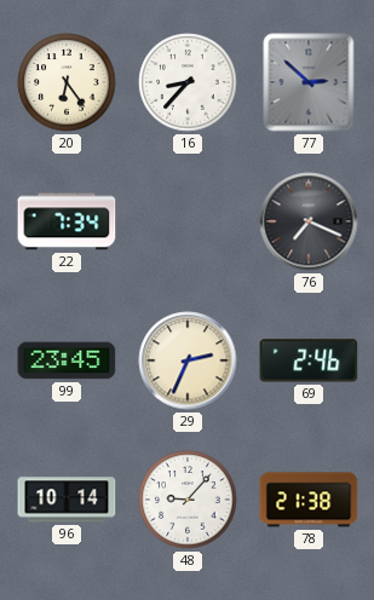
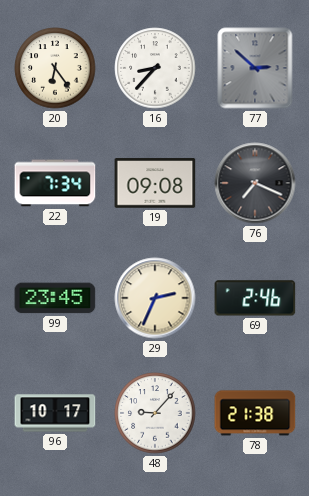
19: none -> 09:08 (155, 183)
96: 10:14 -> 10:17 (55, 413)
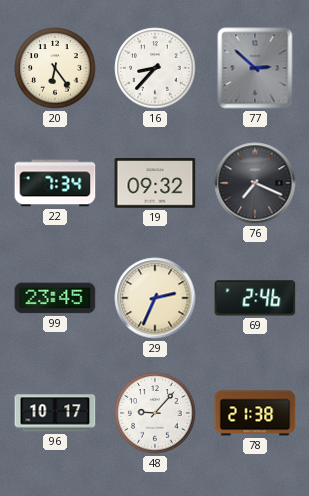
19: 09:08 -> 09:32 (155, 183)
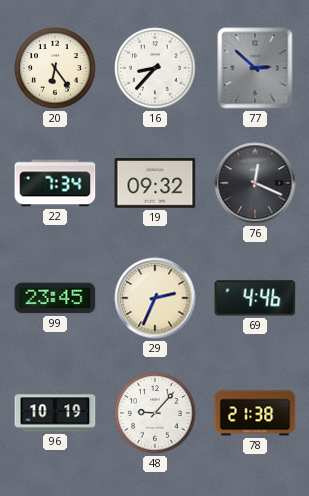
76: 7:19 -> 12:19 (255, 183)
69: 2:46 -> 4:46 (255, 298)
96: 10:17 -> 10:19 (55, 413)
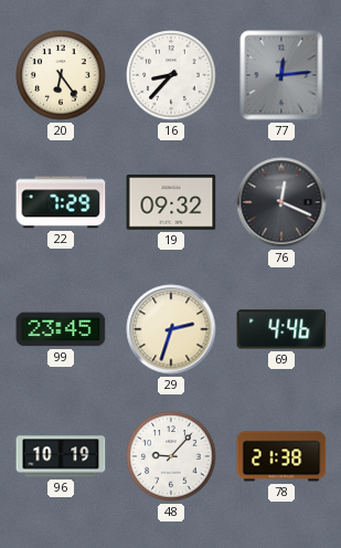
77: 2:52 -> 12:14 (281, 75)
22: 7:34 -> 7:29 (61, 202)
29: 2:34 -> 2:33 (171, 329)
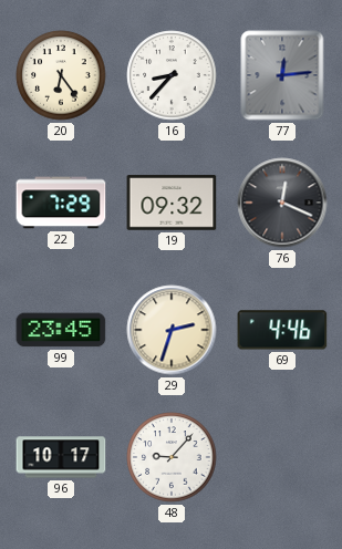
96: 10:19 -> 10:17 (61, 457)
78: 21:38 -> none (281, 456)
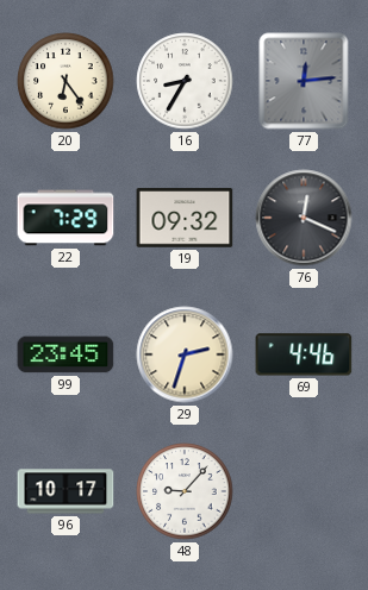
16: 8:37 -> 8:35 (185, 81)
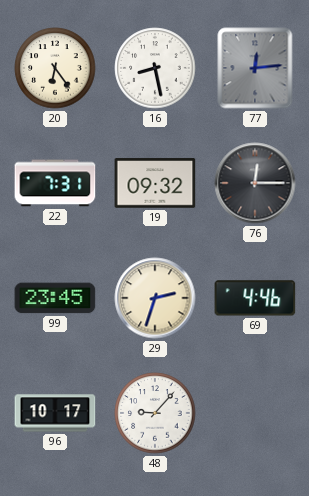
16: 8:35 -> 8:28 (155, 68)
22: 7:29 -> 7:31 (55, 183)
76: 12:19 -> 12:15 (255, 183)
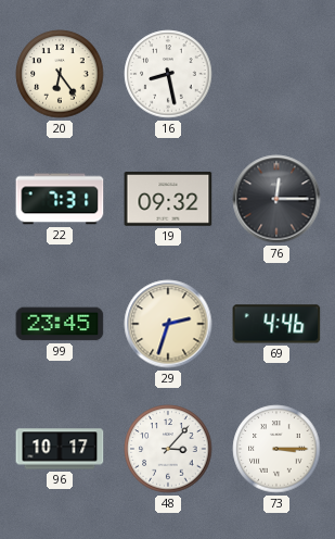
77: 12:14 -> none (255, 68)
48: 9:07 -> 3:07 (168, 449)
73: none -> 3:15 (276, 449)
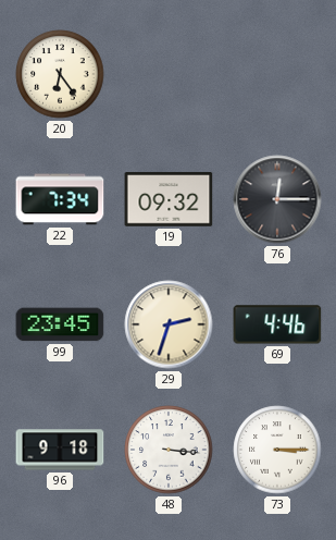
16: 8:28 -> none (168, 74)
22: 7:31 -> 7:34 (60, 199)
96: 10:17 -> 9:18 (60, 450)
48: 3:07 -> 3:16 (169, 450)
